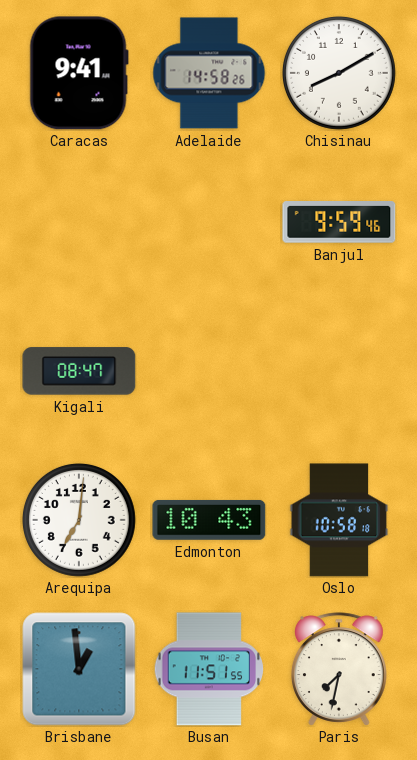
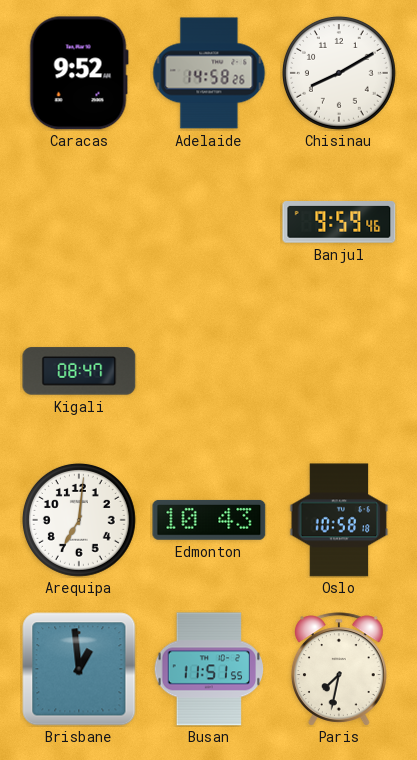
Caracas: 9:41 -> 9:52 (79, 73)
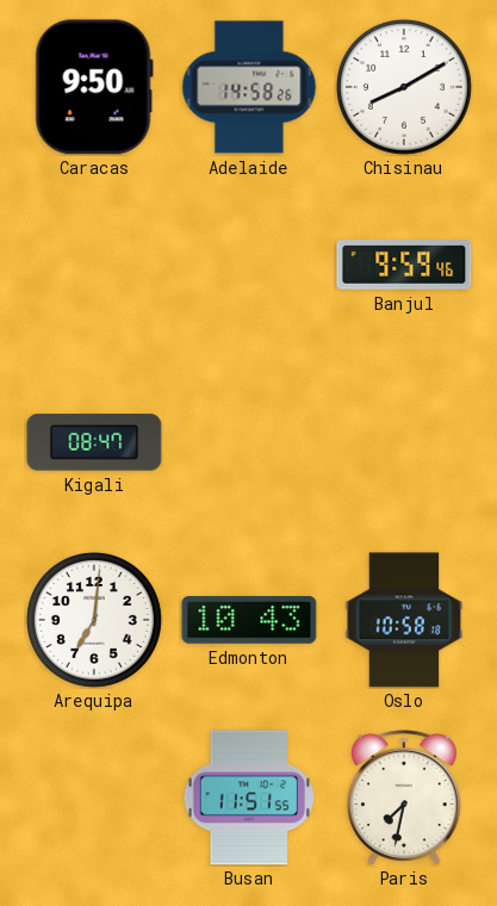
Caracas: 9:52 -> 9:50 (94, 87)
Brisbane: 12:59 -> none (79, 669)
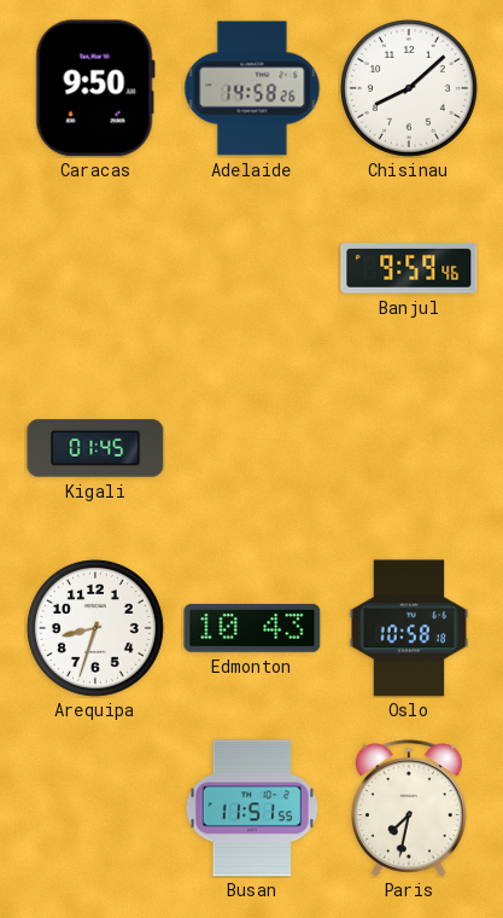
Chisinau: 8:10 -> 8:08 (409, 88)
Kigali: 08:47 -> 01:45 (95, 448)
Arequipa: 7:01 -> 8:33 (95, 628)
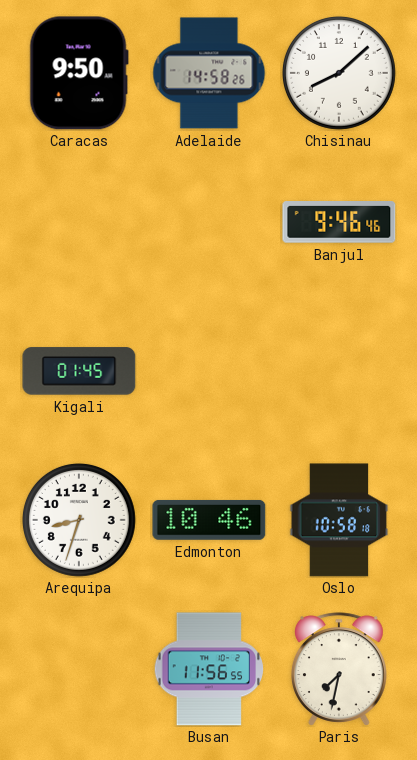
Banjul: 9:59 -> 9:46 (339, 223)
Edmonton: 10:43 -> 10:46 (209, 520)
Busan: 11:51 -> 11:56 (209, 669)
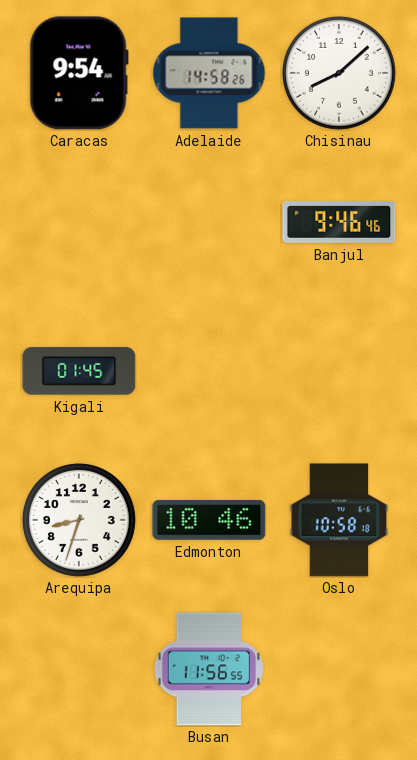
Caracas: 9:50 -> 9:54 (79, 73)
Paris: 7:32 -> none (339, 669)
